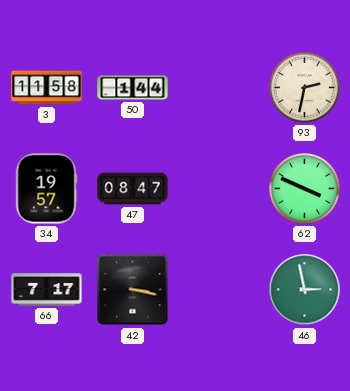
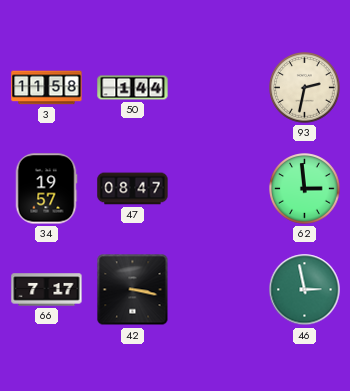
62: 3:49 -> 2:59 (305, 189)
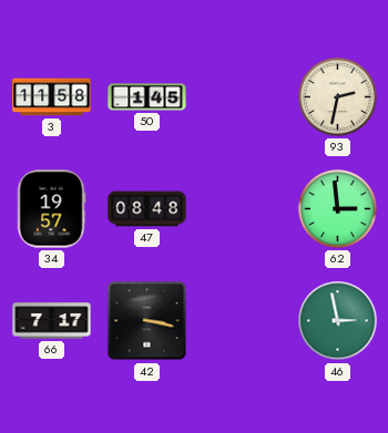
50: 1:44 -> 1:45 (147, 97)
47: 08:47 -> 08:48 (147, 209)
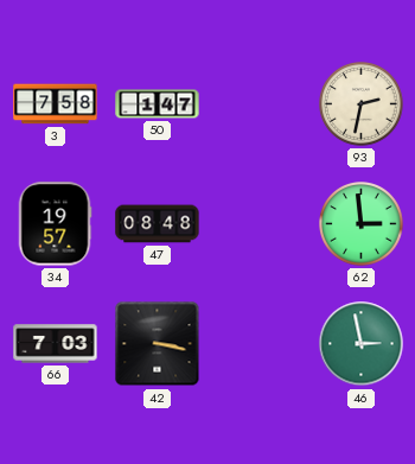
3: 11:58 -> 7:58 (56, 104)
50: 1:45 -> 1:47 (158, 104)
66: 7:17 -> 7:03 (56, 344)
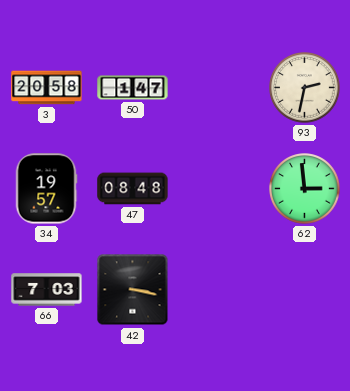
3: 7:58 -> 20:58 (47, 88)
46: 2:58 -> none (362, 344)
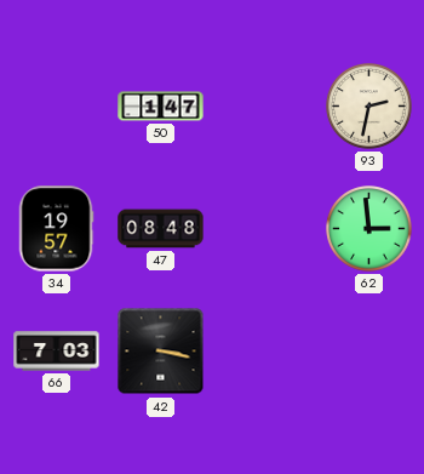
3: 20:58 -> none (47, 88)
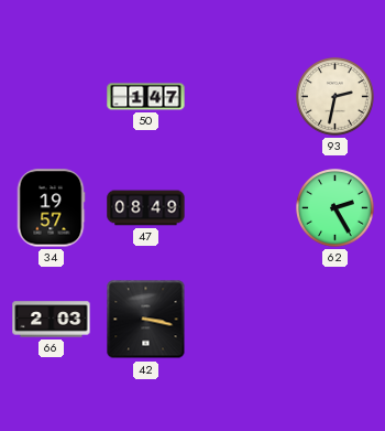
47: 08:48 -> 08:49 (146, 208)
62: 2:59 -> 2:25 (335, 208)
66: 7:03 -> 2:03 (52, 320)
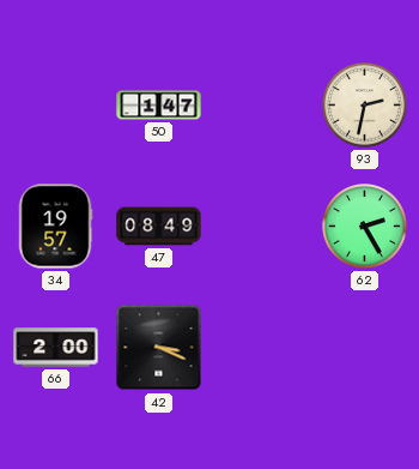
66: 2:03 -> 2:00 (56, 348)
42: 3:17 -> 3:19 (159, 348)
